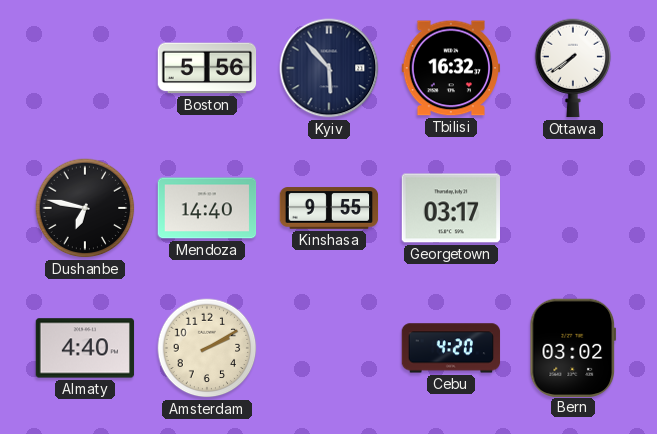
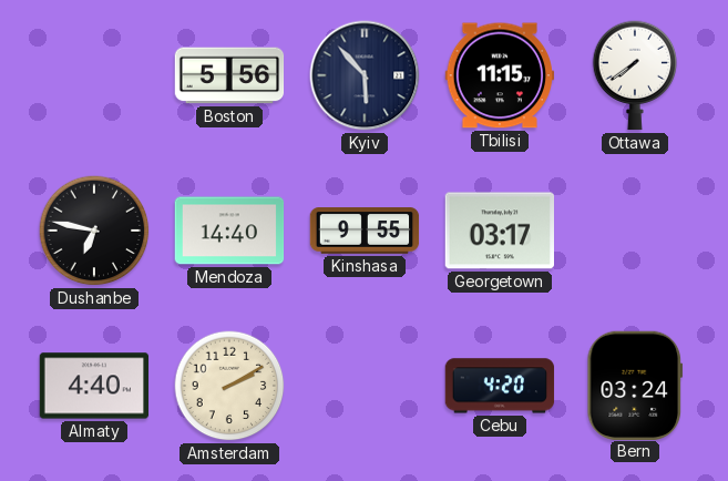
Tbilisi: 16:32 -> 11:15 (500, 75)
Bern: 03:02 -> 03:24 (635, 385)
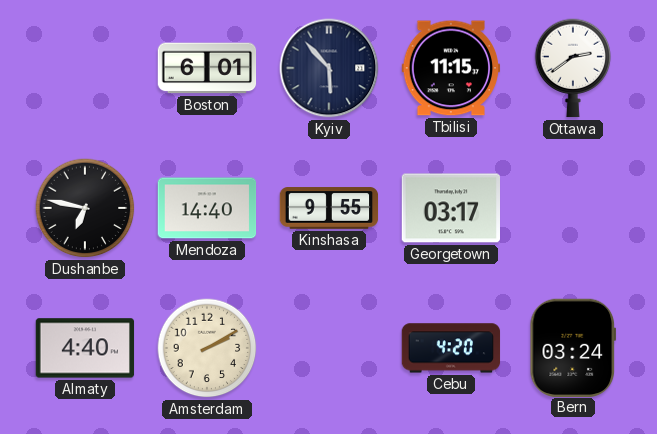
Boston: 5:56 -> 6:01 (207, 68)
Ottawa: 7:39 -> 2:39 (573, 68)
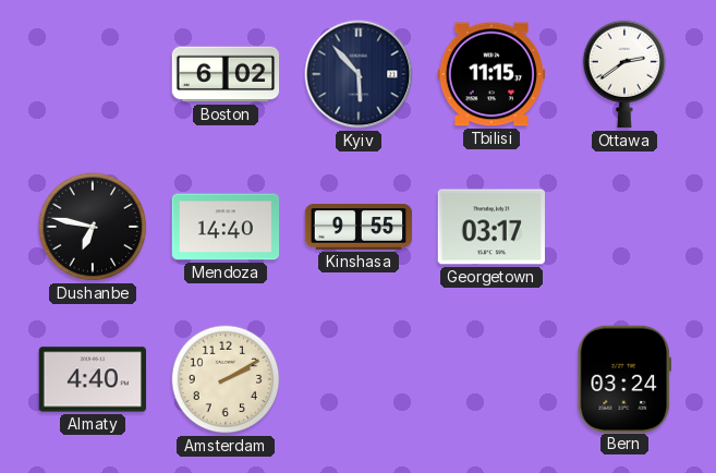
Boston: 6:01 -> 6:02 (226, 74)
Cebu: 4:20 -> none (451, 348)
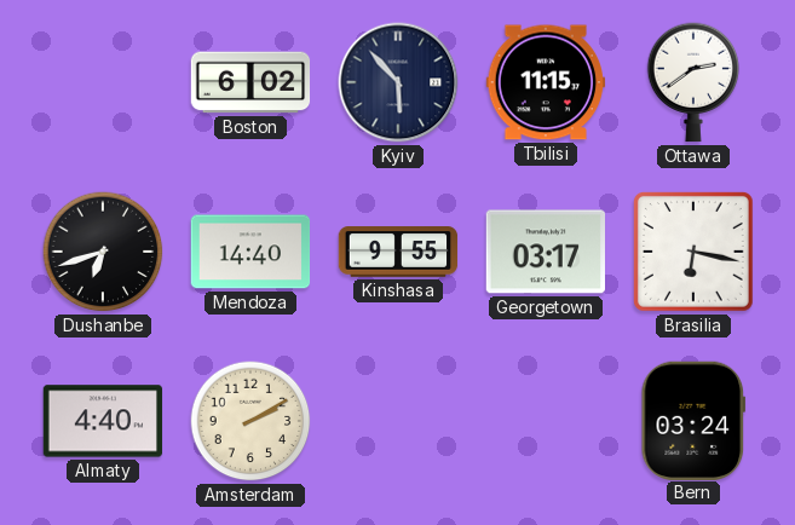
Dushanbe: 6:47 -> 6:42 (103, 252)
Brasilia: none -> 6:17 (693, 252)
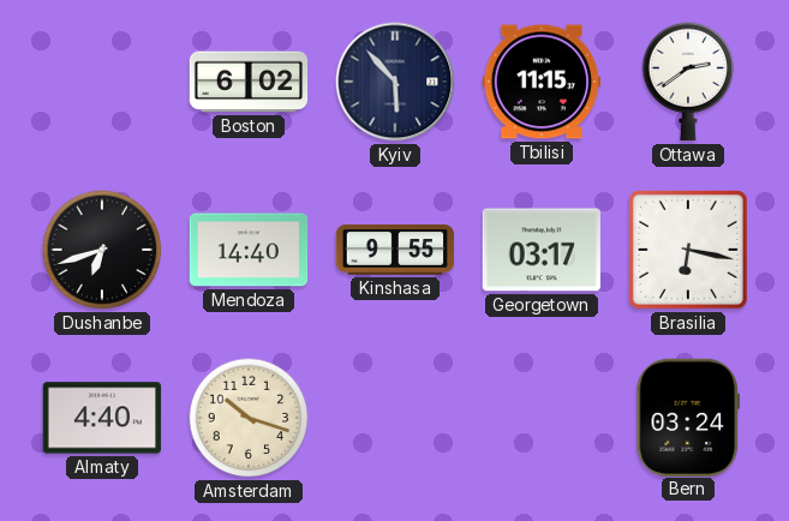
Amsterdam: 2:10 -> 10:18 (249, 418)
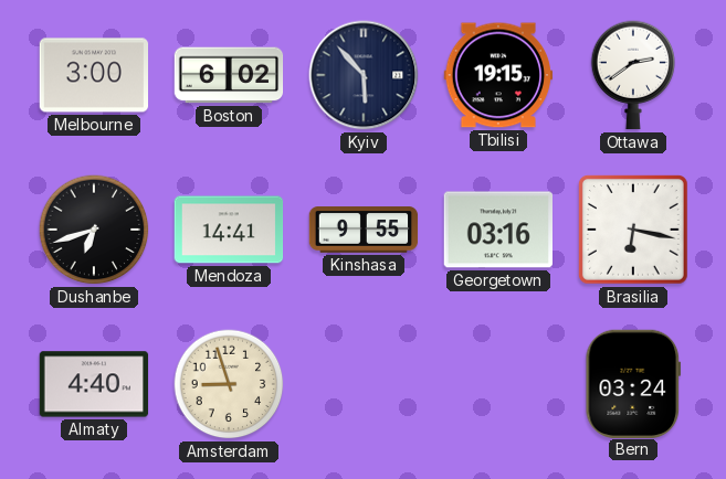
Melbourne: none -> 3:00 (94, 75)
Tbilisi: 11:15 -> 19:15 (498, 75)
Mendoza: 14:40 -> 14:41 (229, 230)
Georgetown: 03:17 -> 03:16 (497, 230)
Amsterdam: 10:18 -> 8:57 (229, 384)
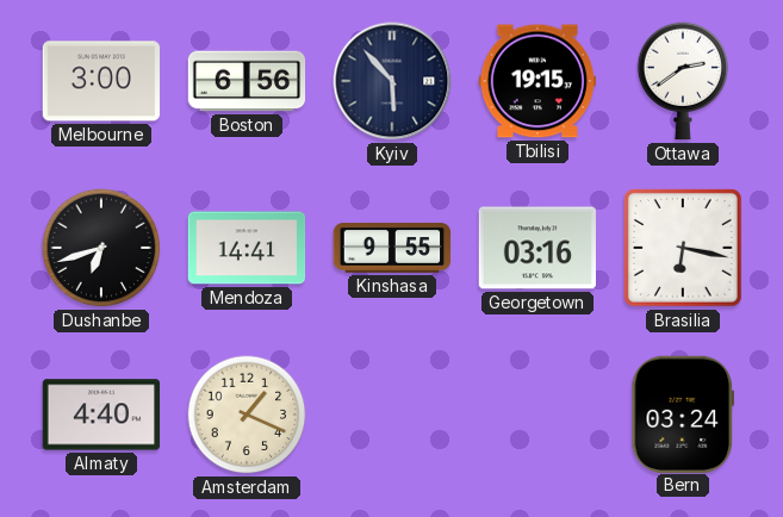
Boston: 6:02 -> 6:56 (247, 81)
Amsterdam: 8:57 -> 1:19 (247, 415)
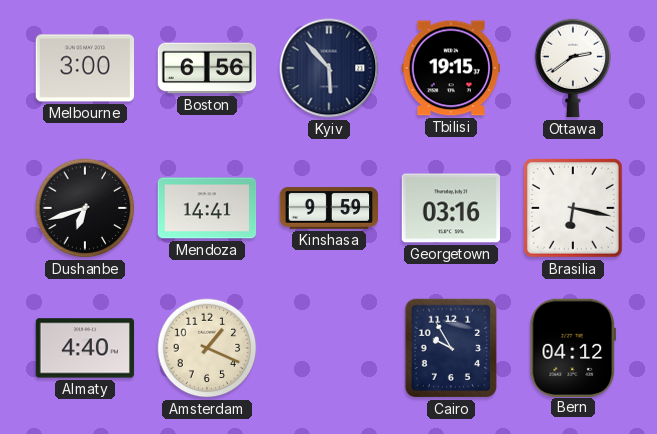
Kinshasa: 9:55 -> 9:59 (329, 208)
Cairo: none -> 9:55 (451, 348)
Bern: 03:24 -> 04:12 (573, 347)
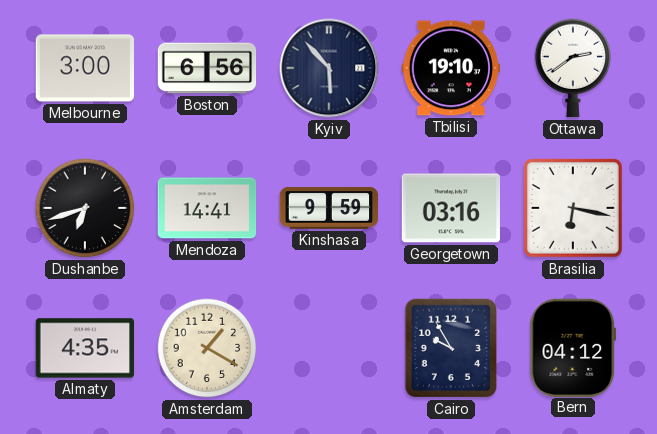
Tbilisi: 19:15 -> 19:10 (451, 68)
Almaty: 4:40 -> 4:35 (85, 348)
Amsterdam: 1:19 -> 1:20 (207, 348)
